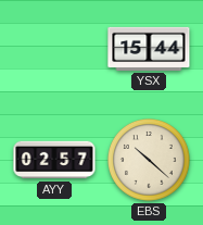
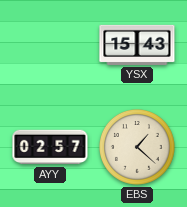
YSX: 15:44 -> 15:43 (137, 45)
EBS: 10:22 -> 1:22 (138, 148)
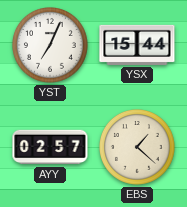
YST: none -> 7:04 (51, 46)
YSX: 15:43 -> 15:44 (137, 45)
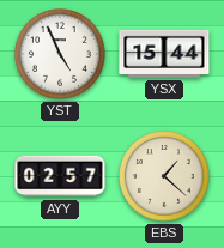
YST: 7:04 -> 4:56 (61, 55)
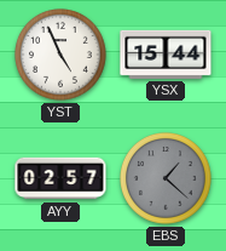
EBS dial: cream -> grey (167, 179)
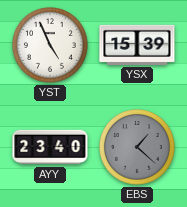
YSX: 15:44 -> 15:39 (137, 45)
AYY: 02:57 -> 23:40 (50, 147)
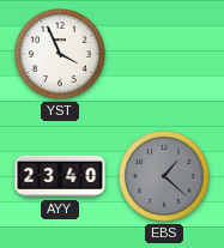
YST: 4:56 -> 3:56 (61, 55)
YSX: 15:39 -> none (137, 45)
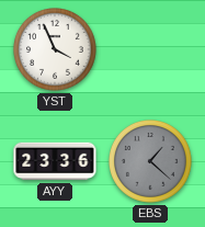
AYY: 23:40 -> 23:36 (55, 161)
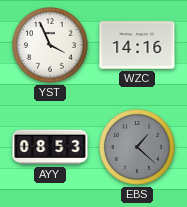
WZC: none -> 14:16 (137, 45)
AYY: 23:36 -> 08:53 (50, 147)
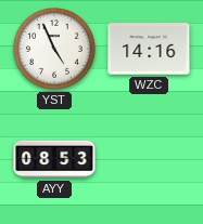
YST: 3:56 -> 4:56 (55, 50)
EBS: 1:22 -> none (138, 148)
